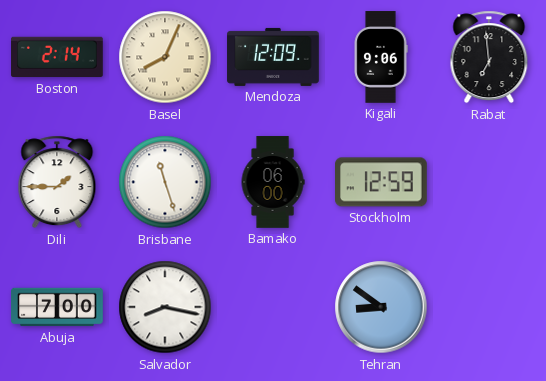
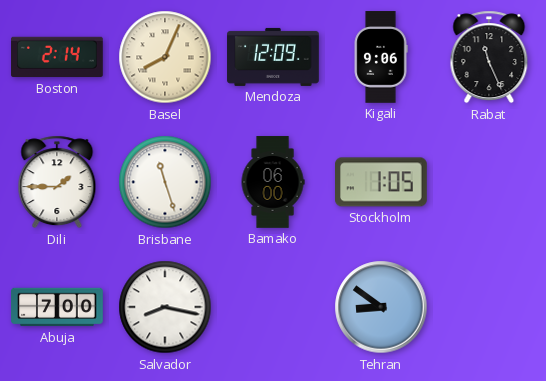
Rabat: 6:59 -> 11:26 (489, 57)
Stockholm: 12:59 -> 1:05 (382, 182)
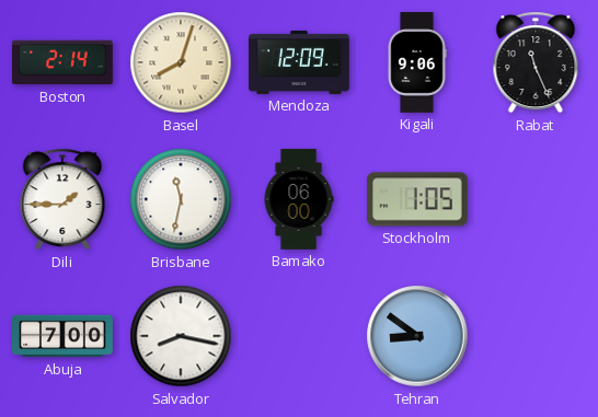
Basel: 8:04 -> 8:03 (181, 62)
Brisbane: 11:27 -> 11:32 (181, 199)
